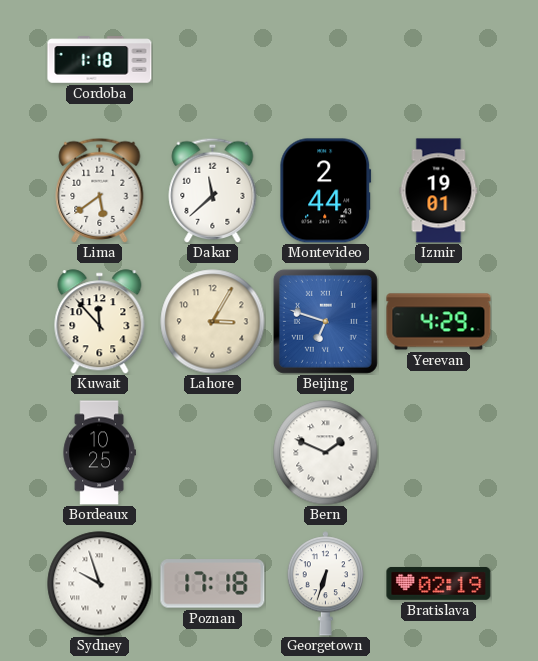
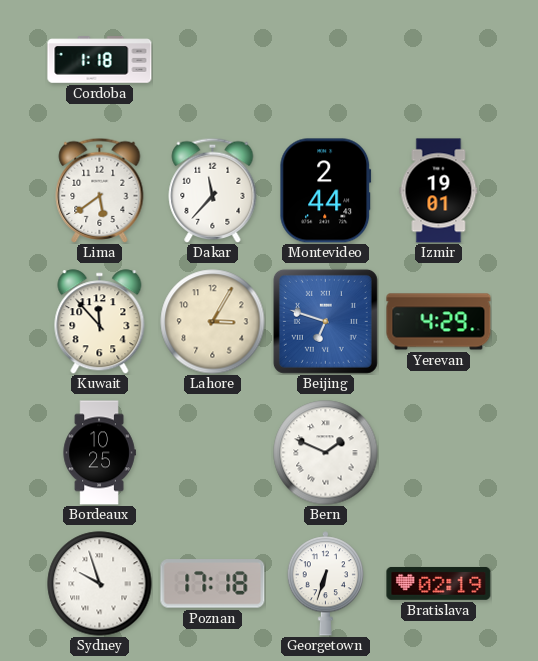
Dakar: 11:38 -> 11:37 (213, 190)
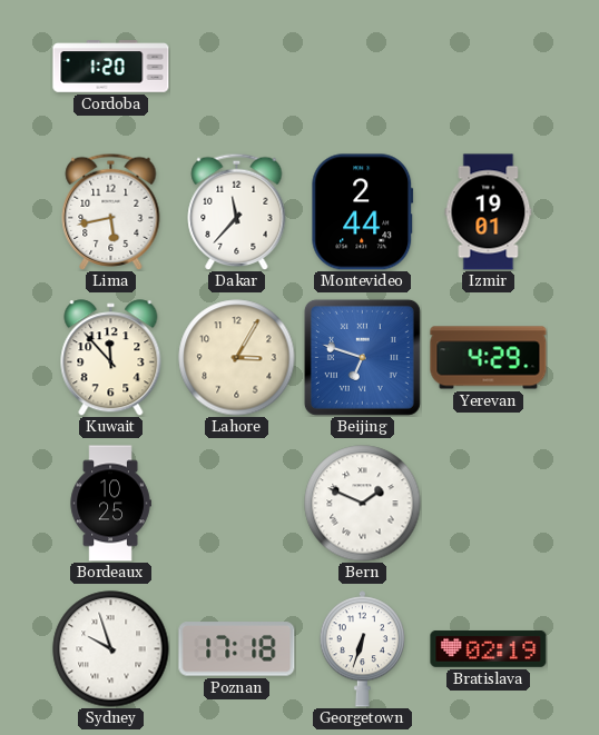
Cordoba: 1:18 -> 1:20 (111, 67)
Lima: 5:39 -> 5:43 (111, 211)
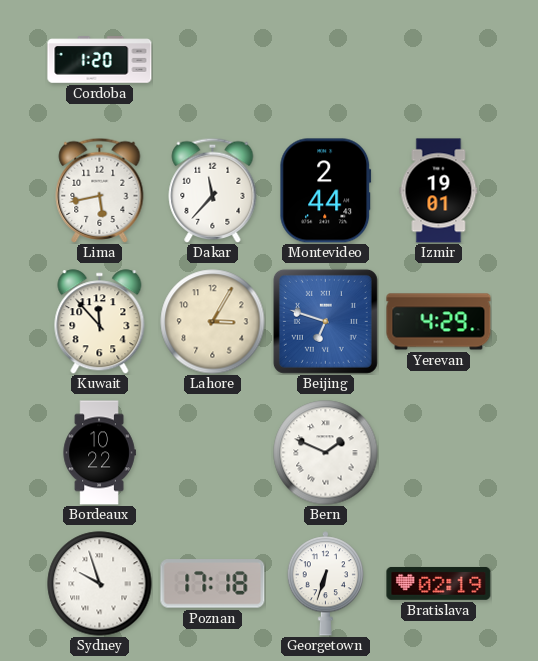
Bordeaux: 10:25 -> 10:22 (99, 453)
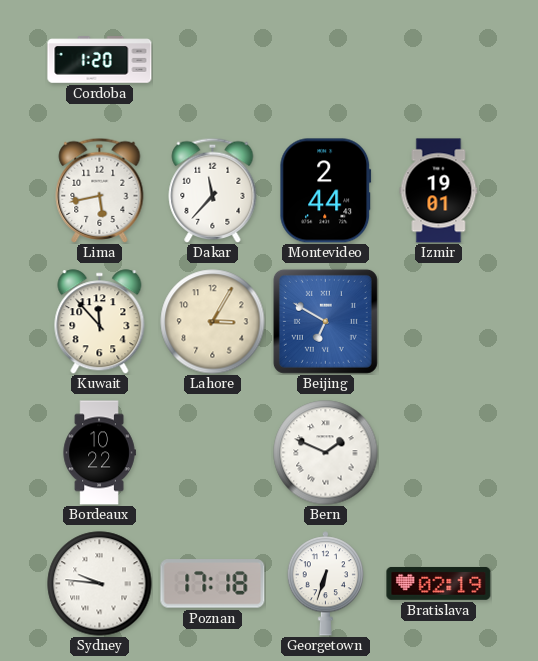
Beijing: 6:48 -> 6:50 (325, 321)
Yerevan: 4:29 -> none (439, 322)
Sydney: 9:57 -> 9:46 (100, 584)
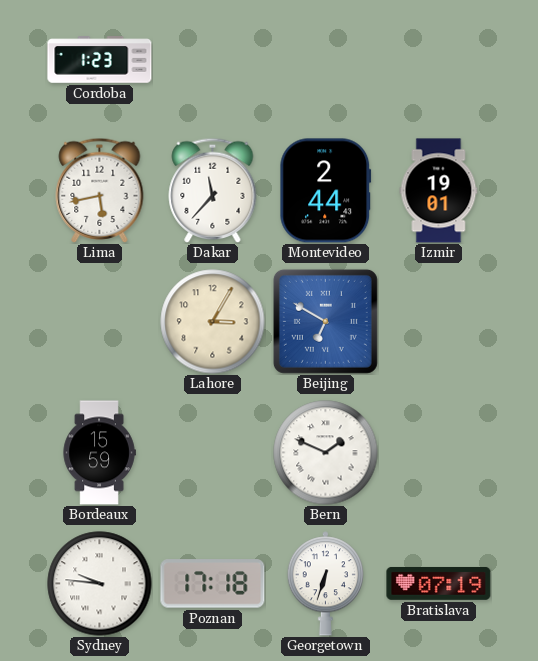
Cordoba: 1:20 -> 1:23 (100, 60)
Kuwait: 11:53 -> none (100, 322)
Bordeaux: 10:22 -> 15:59 (99, 453)
Bratislava: 02:19 -> 07:19 (439, 583)
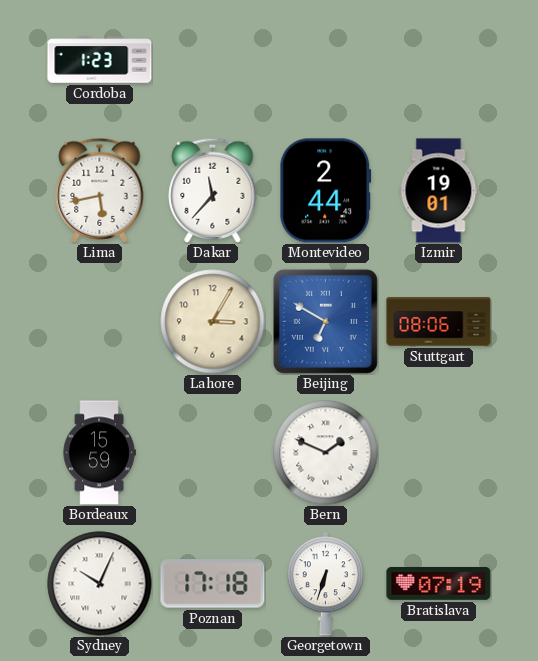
Stuttgart: none -> 08:06 (439, 322)
Sydney: 9:46 -> 10:04 (100, 584)
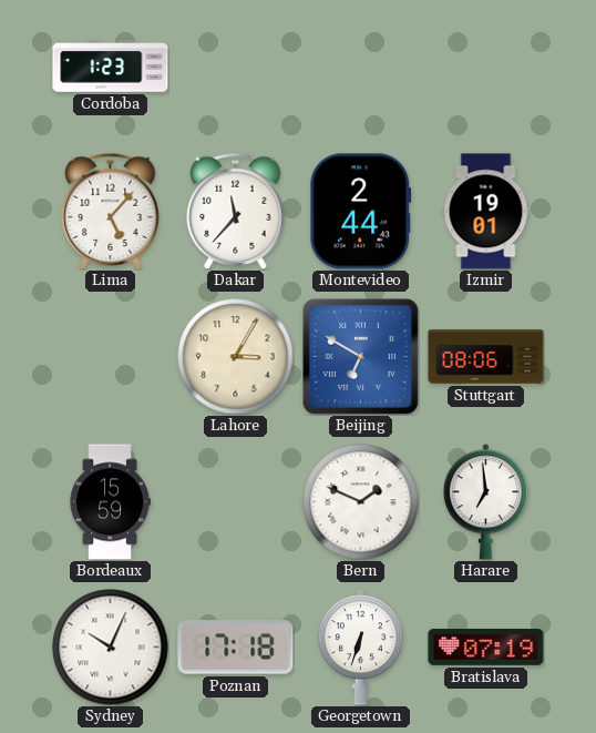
Lima: 5:43 -> 5:07 (111, 211)
Harare: none -> 6:59 (485, 502)
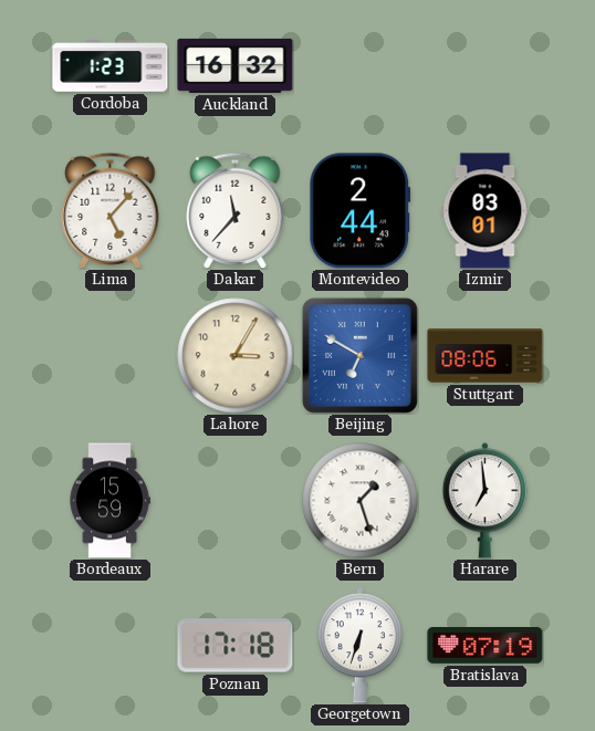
Auckland: none -> 16:32 (236, 65)
Izmir: 19:01 -> 03:01 (486, 211)
Bern: 1:49 -> 1:27 (361, 501)
Sydney: 10:04 -> none (111, 648)
